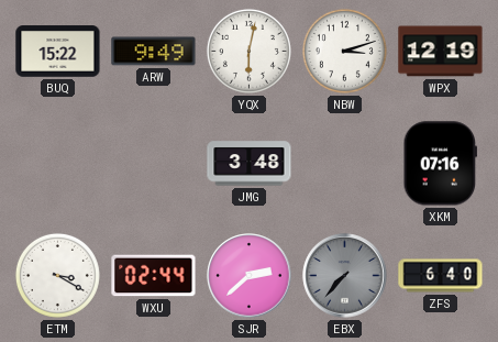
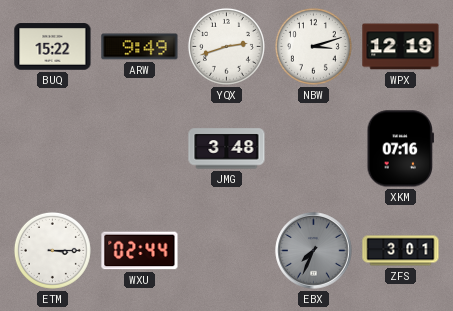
YQX: 6:02 -> 2:42 (226, 46)
ETM: 3:20 -> 3:15 (52, 250)
SJR: 2:38 -> none (250, 276)
EBX: 7:37 -> 7:34 (314, 251)
ZFS: 6:40 -> 3:01 (401, 251)
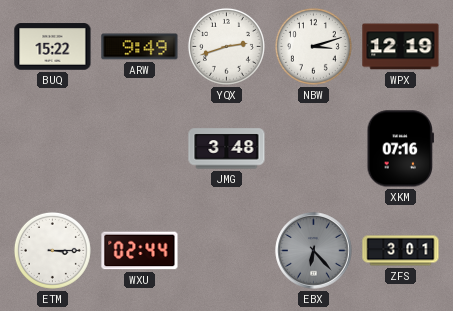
EBX: 7:34 -> 6:23 (314, 251)
